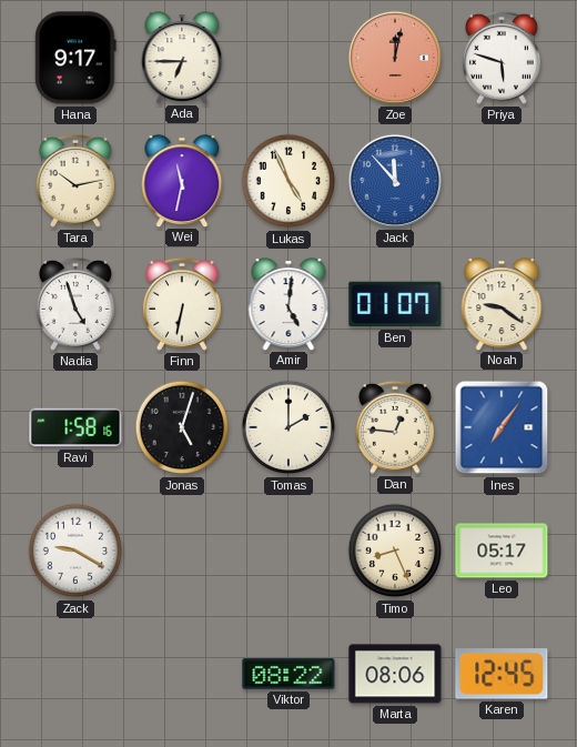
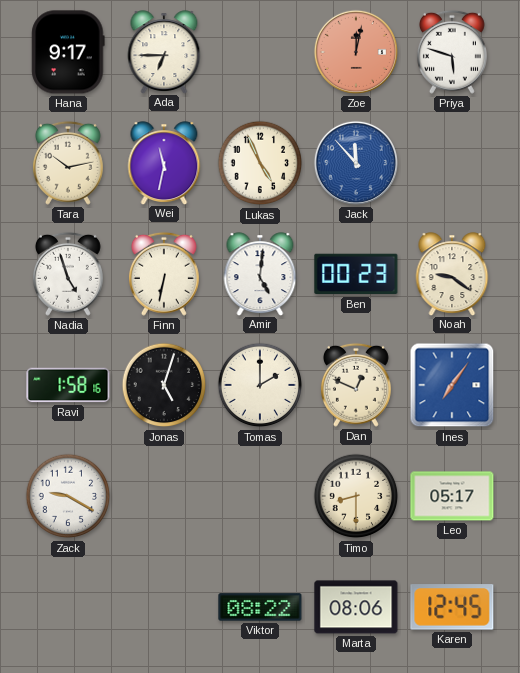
Ben: 01:07 -> 00:23 (356, 274)
Dan: 12:46 -> 12:49 (356, 385)
Timo: 8:26 -> 8:30 (356, 496)
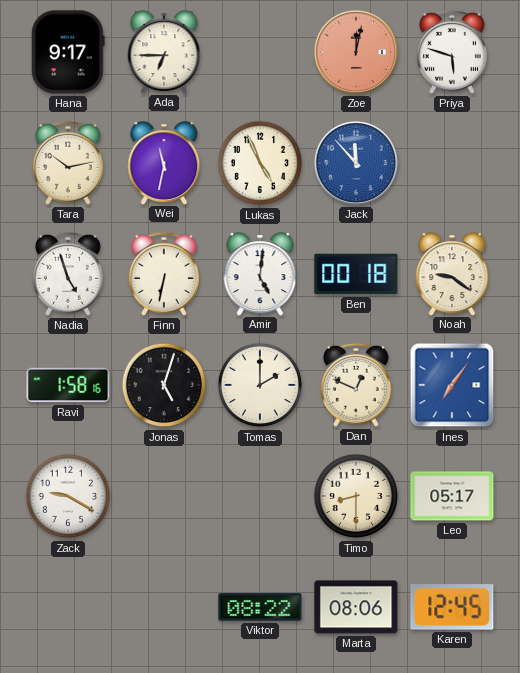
Ben: 00:23 -> 00:18 (356, 274)
